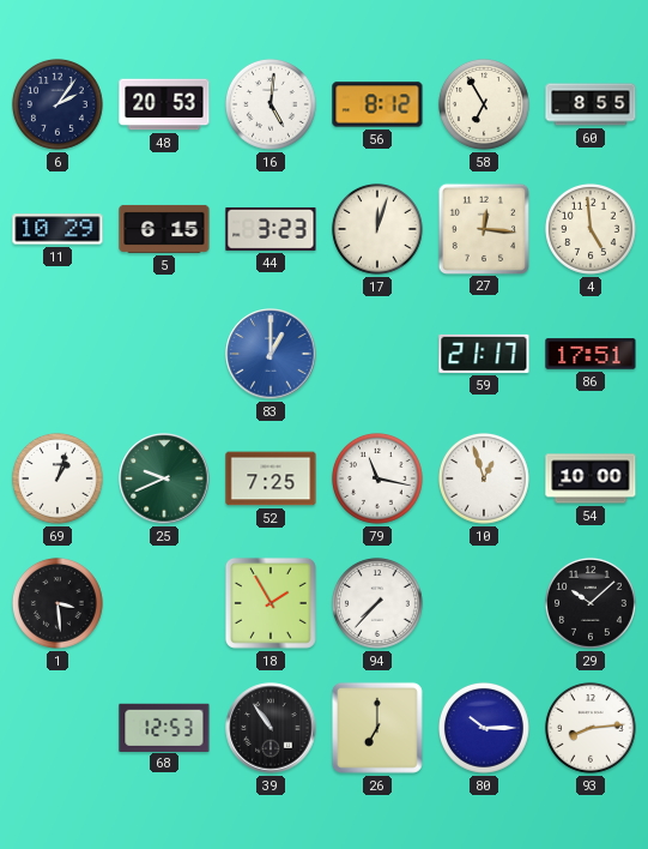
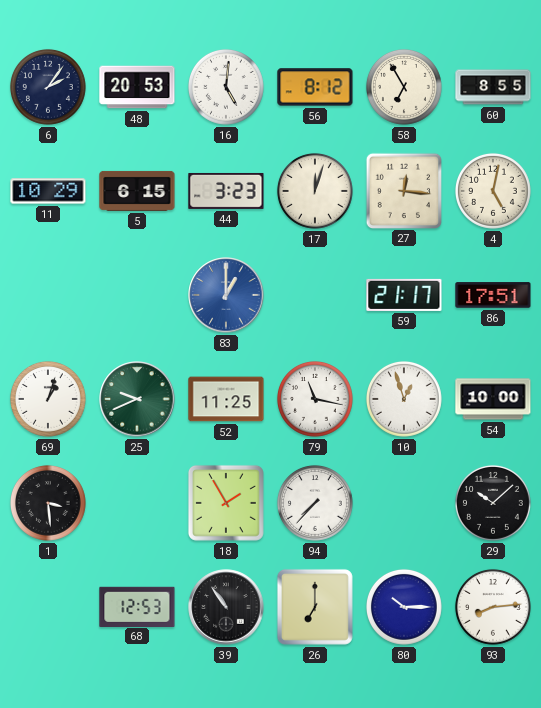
4: 4:59 -> 5:02 (493, 191)
52: 7:25 -> 11:25 (226, 399)
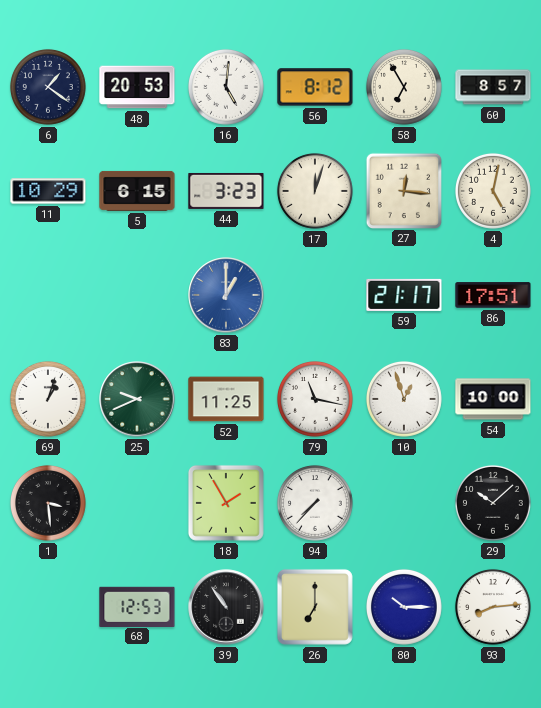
6: 2:06 -> 1:21 (48, 87)
60: 8:55 -> 8:57 (493, 87)
